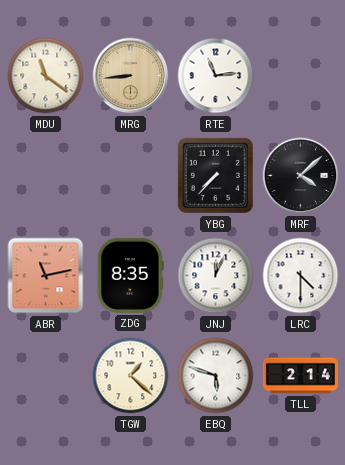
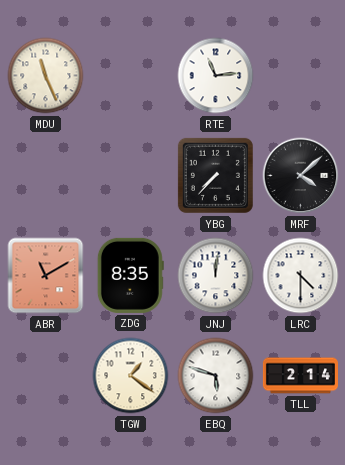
MDU: 11:21 -> 11:26 (46, 76)
MRG: 8:44 -> none (131, 76)
ABR: 11:13 -> 11:10 (46, 276)
JNJ: 12:04 -> 12:01 (216, 276)
TGW: 1:22 -> 1:21 (131, 376)
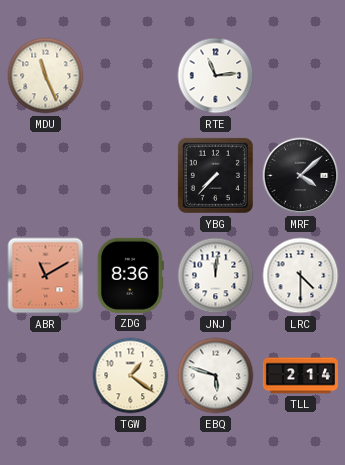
ZDG: 8:35 -> 8:36 (130, 275)
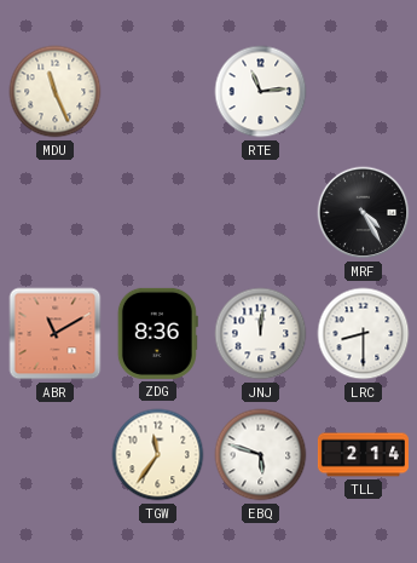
YBG: 7:37 -> none (215, 175)
MRF: 4:08 -> 4:25 (364, 213)
LRC: 4:30 -> 8:30 (364, 334)
TGW: 1:21 -> 11:36 (158, 455)
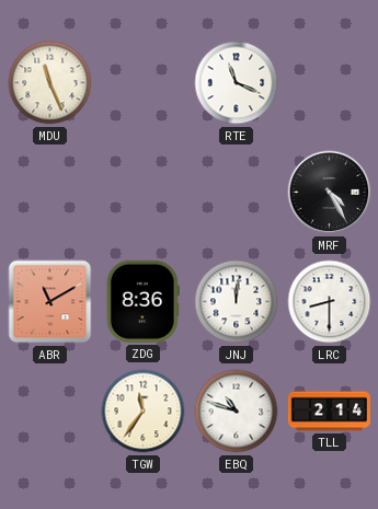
RTE: 11:14 -> 11:19 (237, 83)
EBQ: 5:48 -> 10:48 (237, 412)
